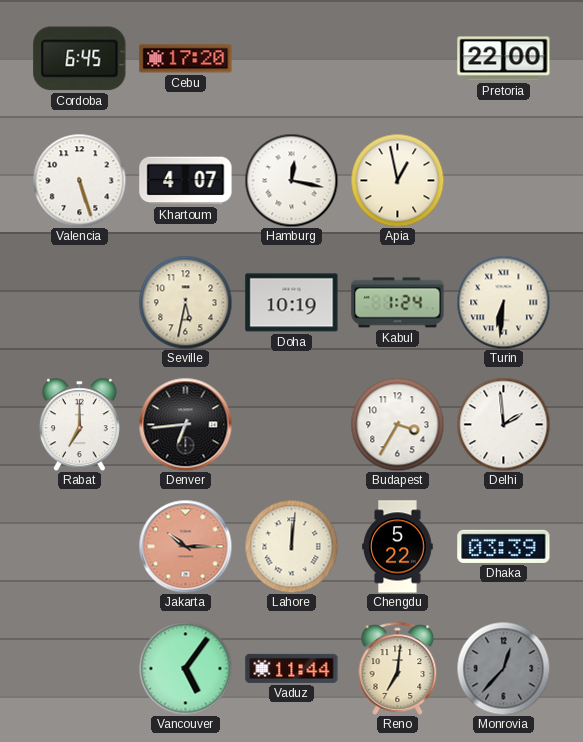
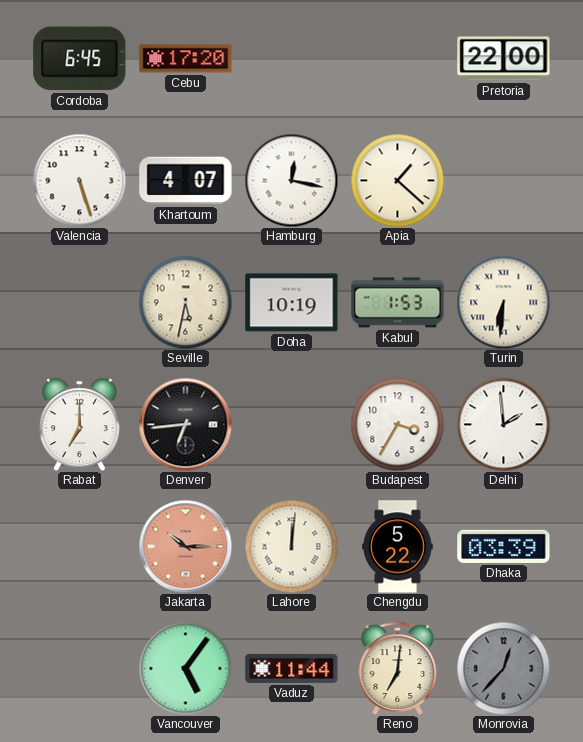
Apia: 12:58 -> 1:22 (397, 180)
Kabul: 1:24 -> 1:53 (398, 303)
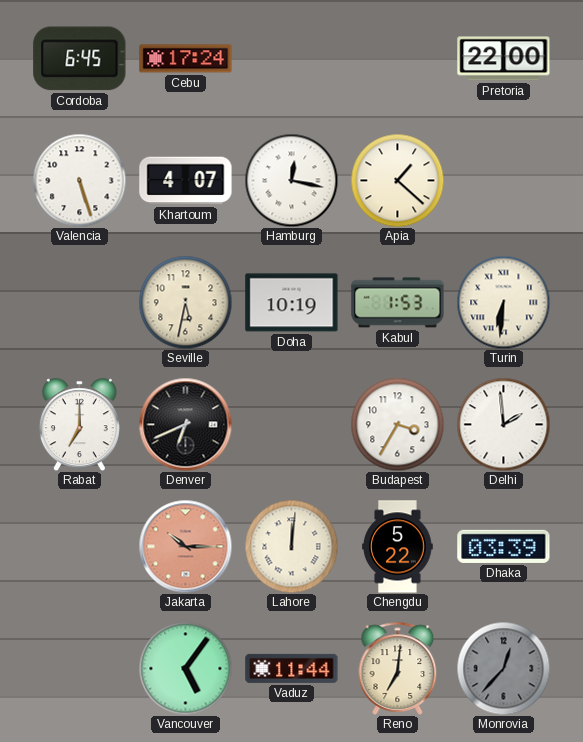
Cebu: 17:20 -> 17:24 (186, 59)
Denver: 6:44 -> 6:41 (185, 424)
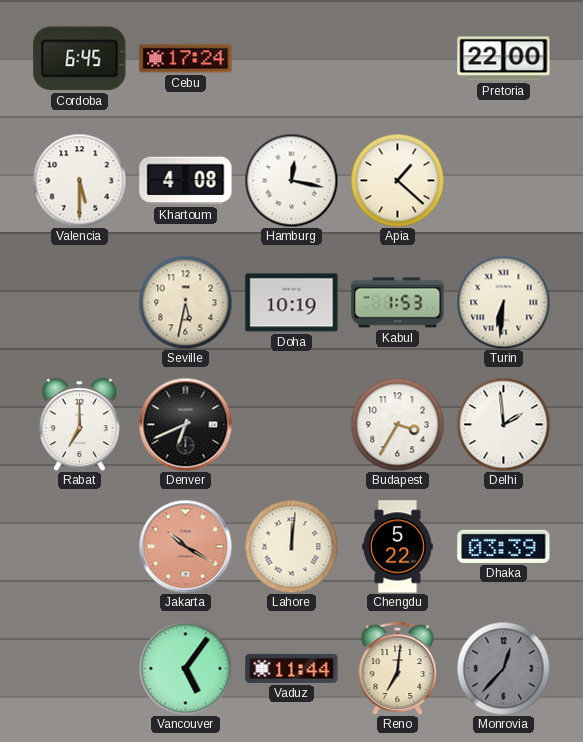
Valencia: 5:27 -> 5:30 (79, 180)
Khartoum: 4:07 -> 4:08 (186, 181)
Jakarta: 10:15 -> 10:20 (185, 546)
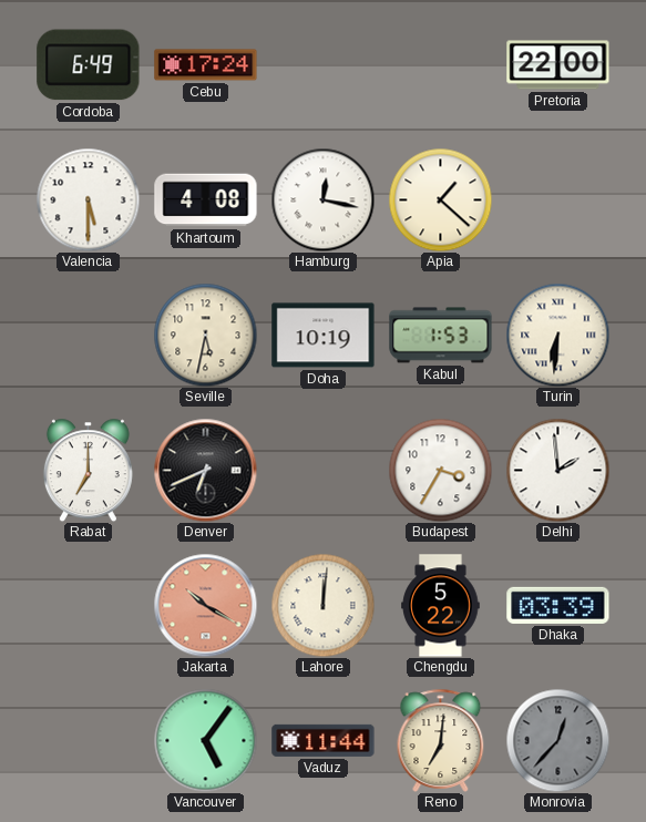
Cordoba: 6:45 -> 6:49 (89, 65)
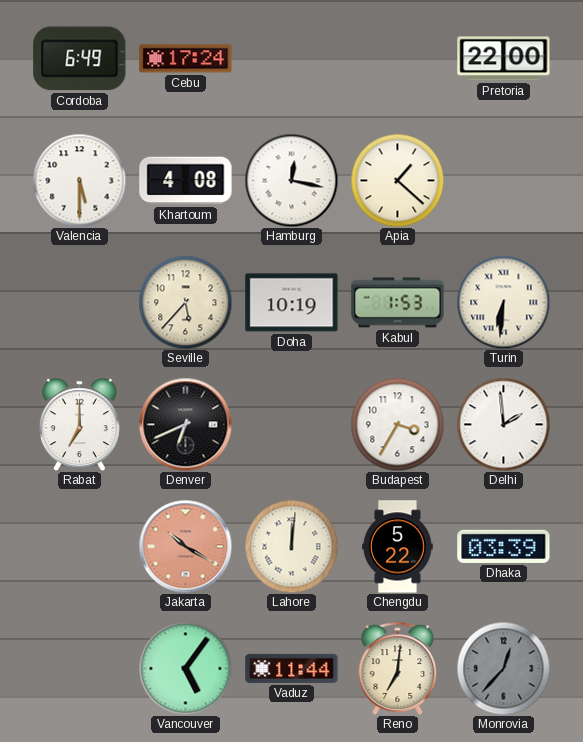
Seville: 5:32 -> 5:37 (185, 302)
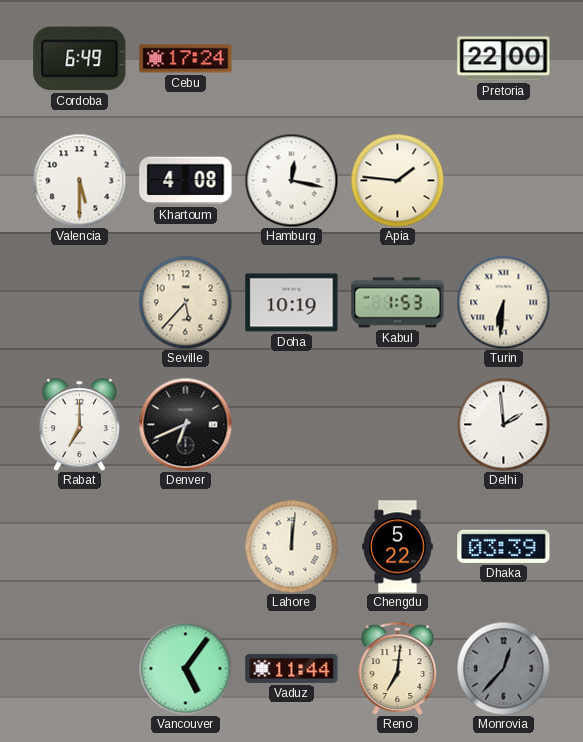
Apia: 1:22 -> 1:46 (397, 180)
Budapest: 3:35 -> none (397, 424)
Jakarta: 10:20 -> none (185, 546)
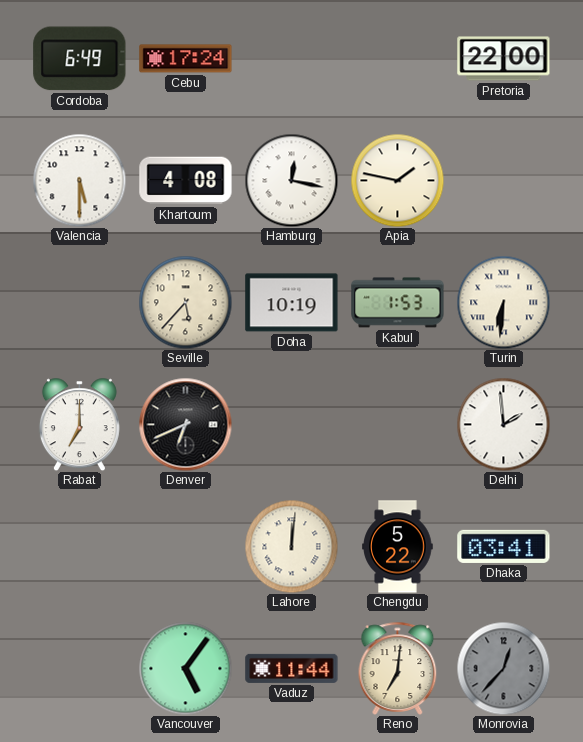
Apia: 1:46 -> 1:47 (397, 180)
Dhaka: 03:39 -> 03:41 (504, 546)
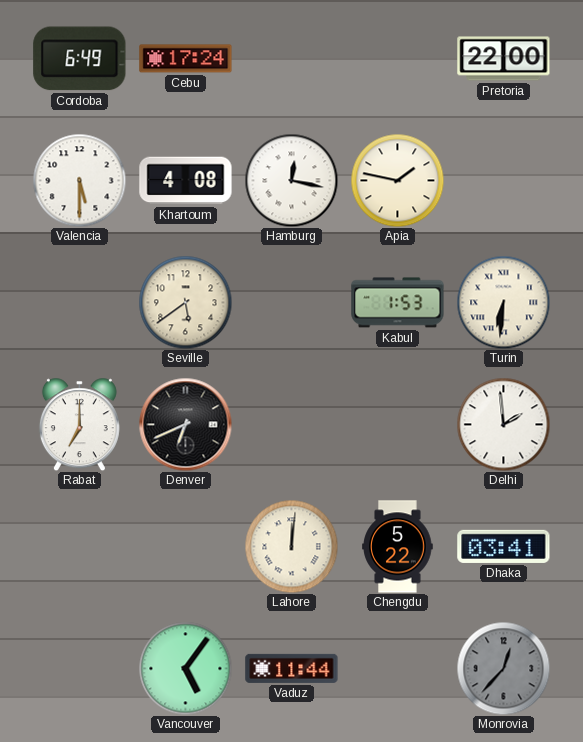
Seville: 5:37 -> 5:39 (185, 302)
Doha: 10:19 -> none (292, 303)
Reno: 7:01 -> none (398, 668)
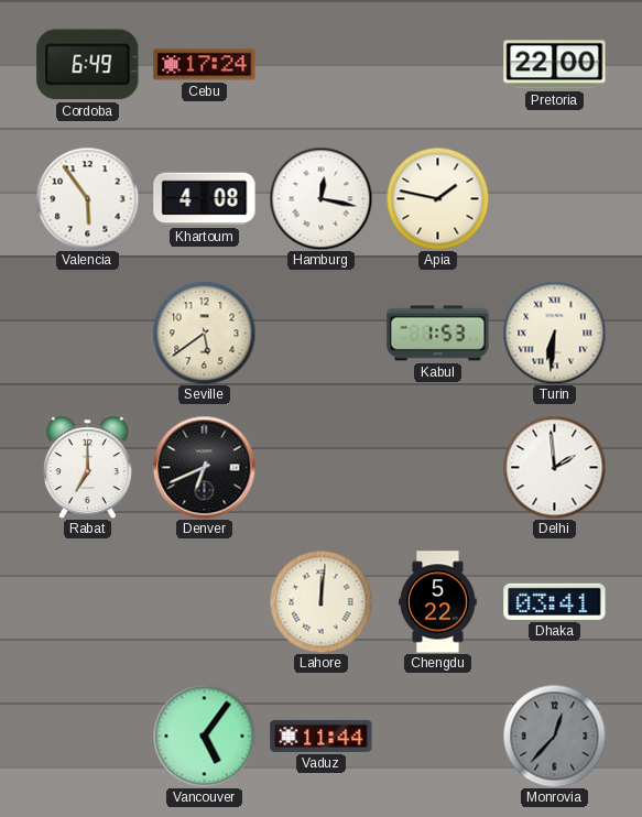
Valencia: 5:30 -> 5:54 (87, 198)
